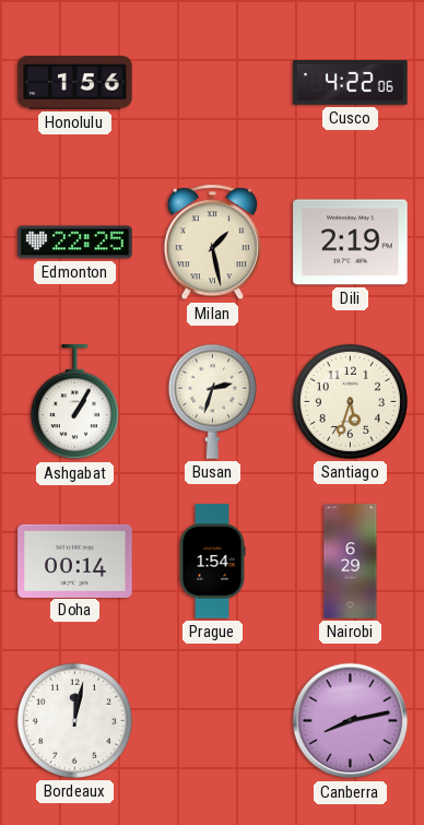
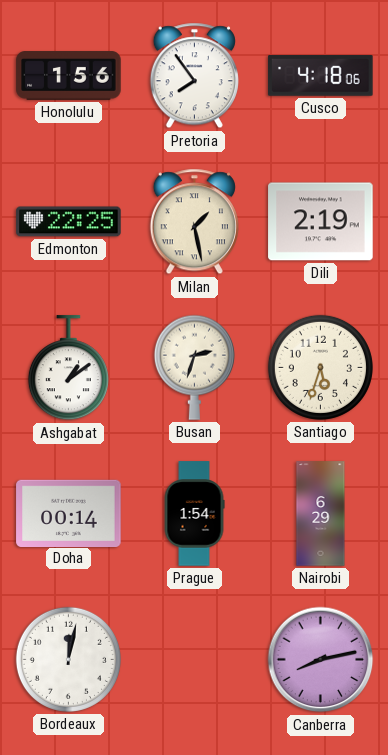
Pretoria: none -> 7:54 (194, 76)
Cusco: 4:22 -> 4:18 (321, 75)
Ashgabat: 1:05 -> 1:09 (68, 368)
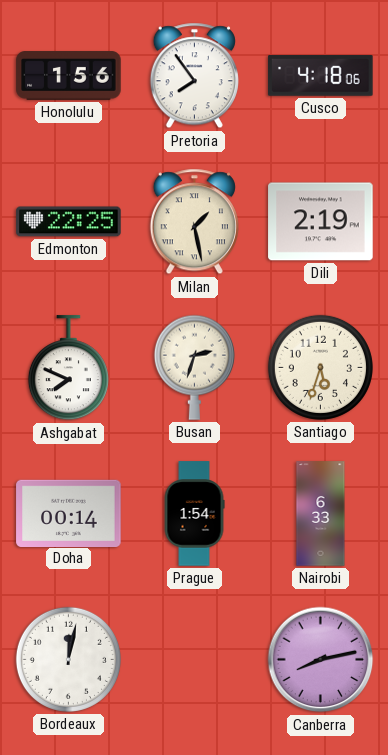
Ashgabat: 1:09 -> 7:49 (68, 368)
Nairobi: 6:29 -> 6:33 (321, 514)
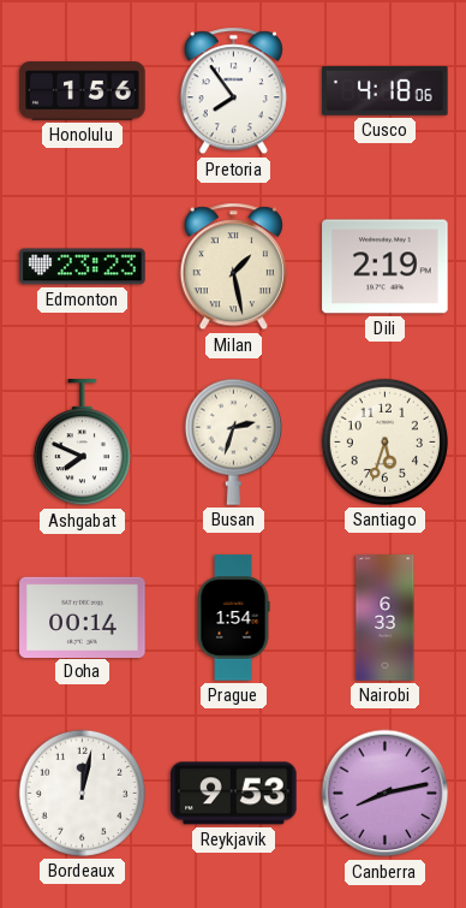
Edmonton: 22:25 -> 23:23 (83, 267)
Reykjavik: none -> 9:53 (234, 794)
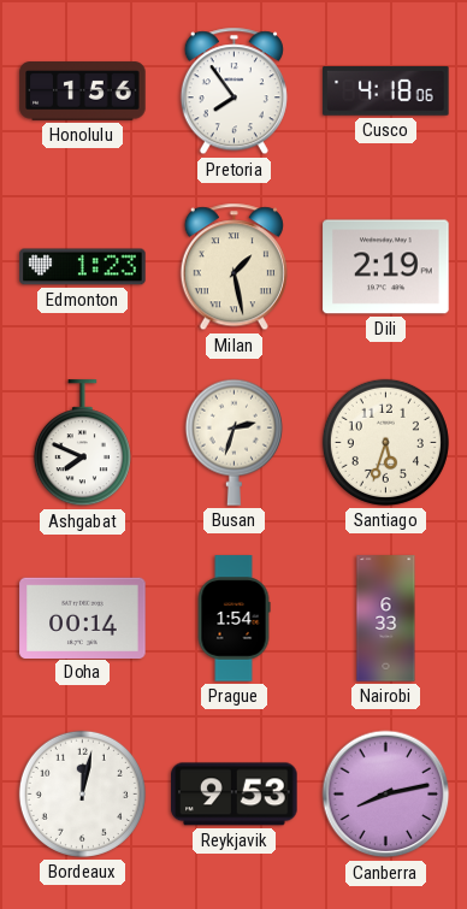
Edmonton: 23:23 -> 1:23 (83, 267)
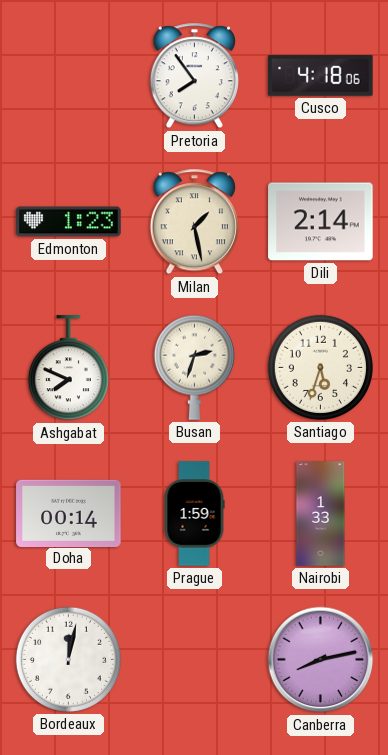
Honolulu: 1:56 -> none (83, 92)
Dili: 2:19 -> 2:14 (321, 222)
Prague: 1:54 -> 1:59 (194, 514)
Nairobi: 6:33 -> 1:33 (321, 514)
Reykjavik: 9:53 -> none (235, 795)
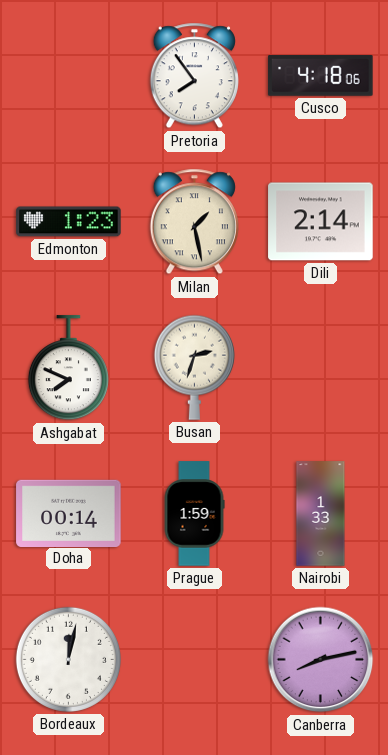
Santiago: 5:33 -> none (320, 367)
